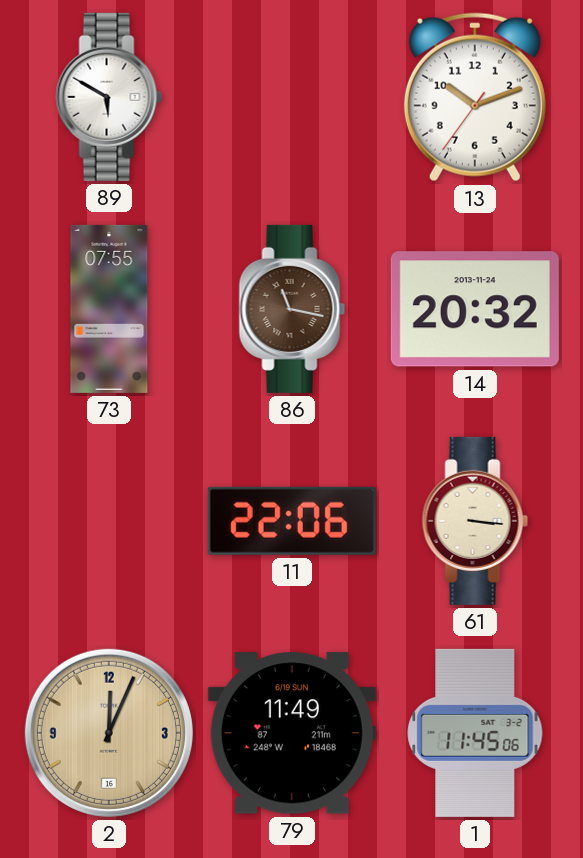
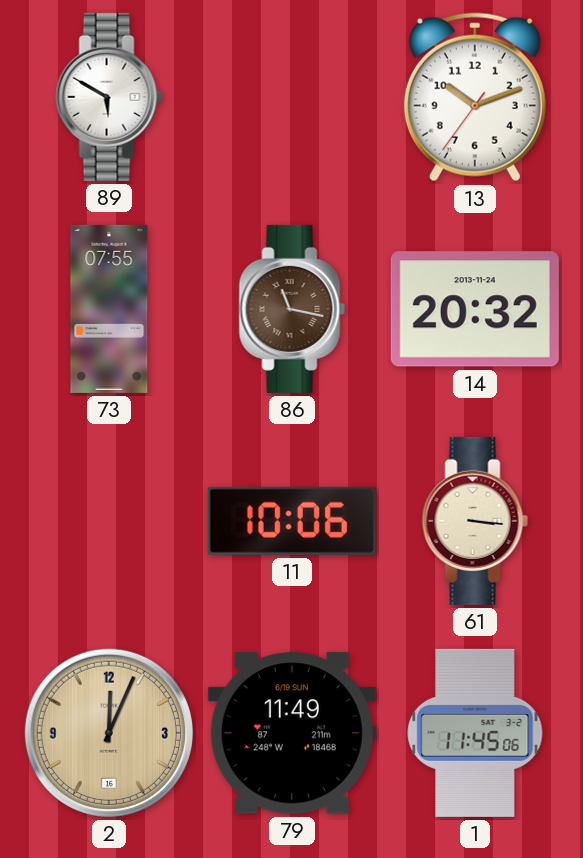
11: 22:06 -> 10:06 (292, 521)
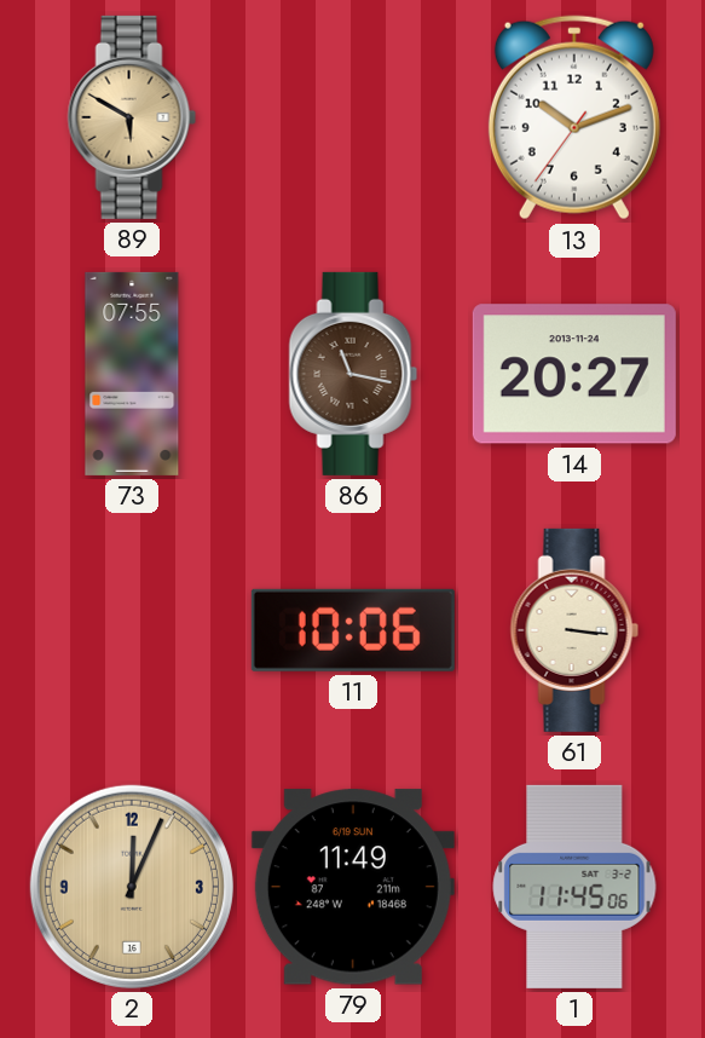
89 dial: white -> champagne (132, 117)
14: 20:32 -> 20:27 (574, 374)
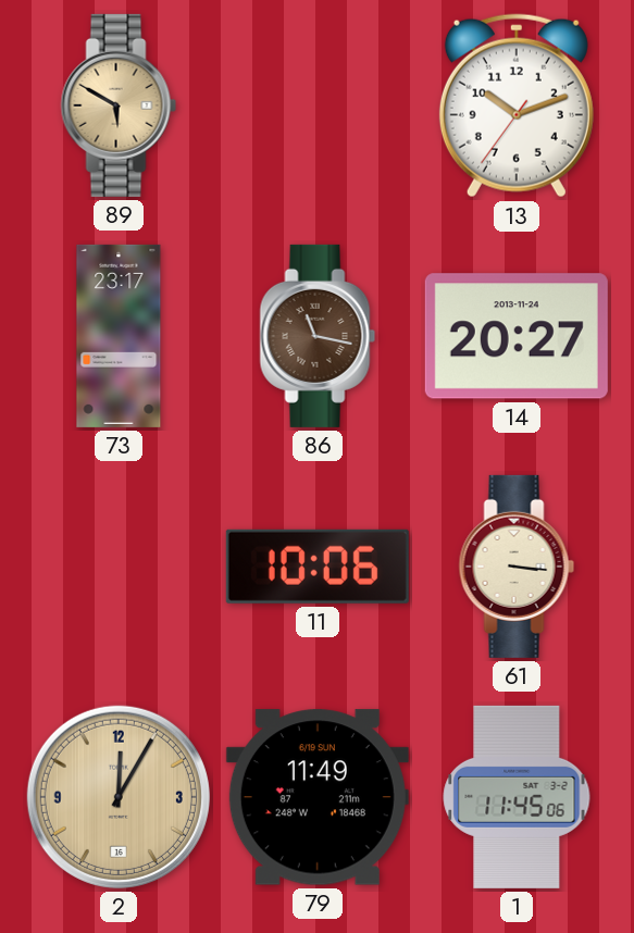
73: 07:55 -> 23:17 (119, 336)
2: 12:04 -> 12:05 (119, 797)
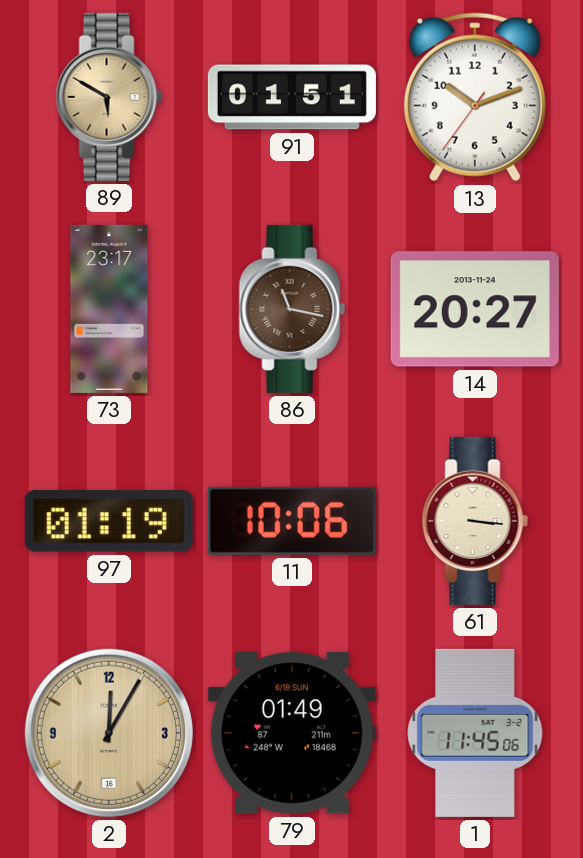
91: none -> 01:51 (292, 97)
97: none -> 01:19 (109, 522)
79: 11:49 -> 01:49 (292, 733)
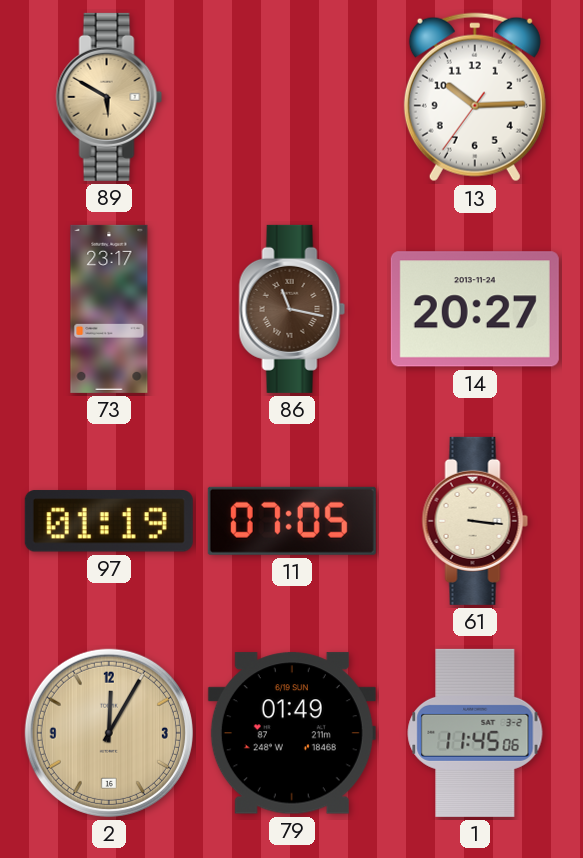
91: 01:51 -> none (292, 97)
13: 10:11 -> 10:14 (475, 97)
11: 10:06 -> 07:05 (292, 521)
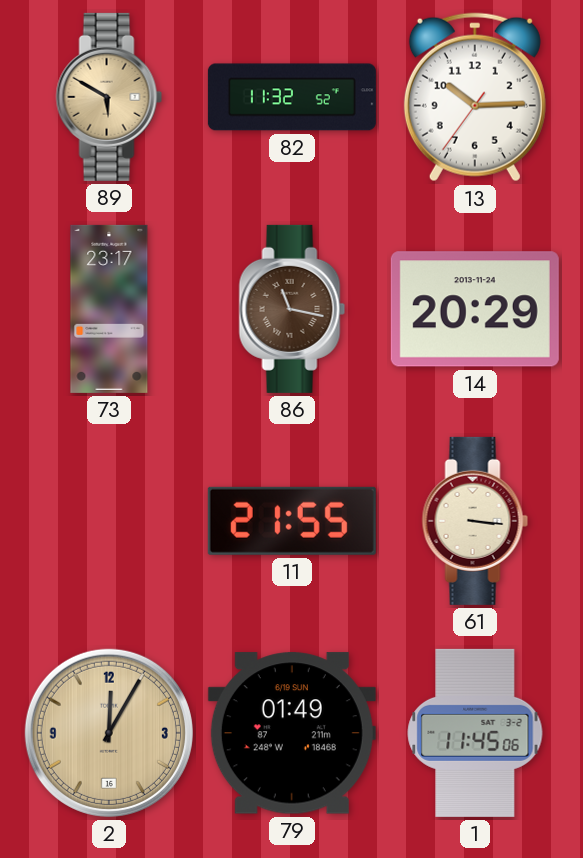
82: none -> 11:32 (292, 97)
14: 20:27 -> 20:29 (475, 309)
97: 01:19 -> none (109, 522)
11: 07:05 -> 21:55 (292, 521)
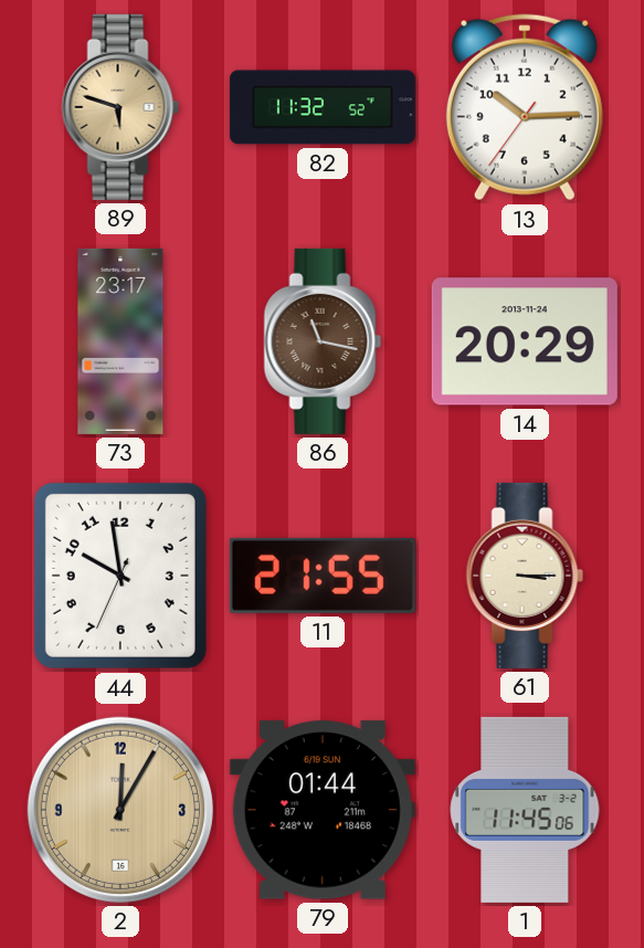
89: 5:50 -> 5:48 (120, 107)
44: none -> 9:58 (120, 576)
61: 3:16 -> 3:15 (525, 576)
79: 01:49 -> 01:44 (323, 810)
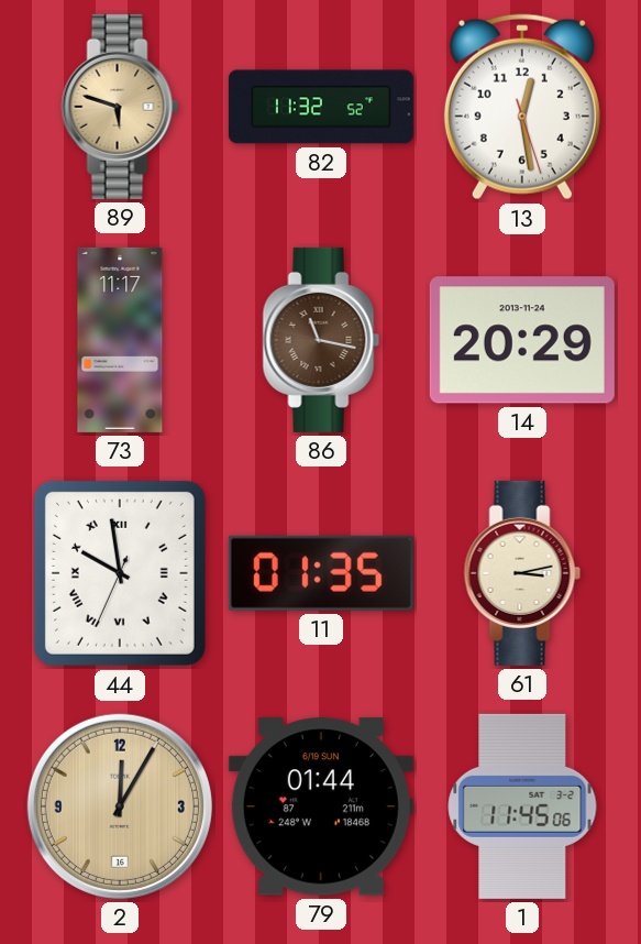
13: 10:14 -> 12:28 (522, 107)
73: 23:17 -> 11:17 (120, 340)
44 numerals: Arabic -> Roman (120, 573)
11: 21:55 -> 01:35 (321, 573)
61: 3:15 -> 3:13 (522, 573)
